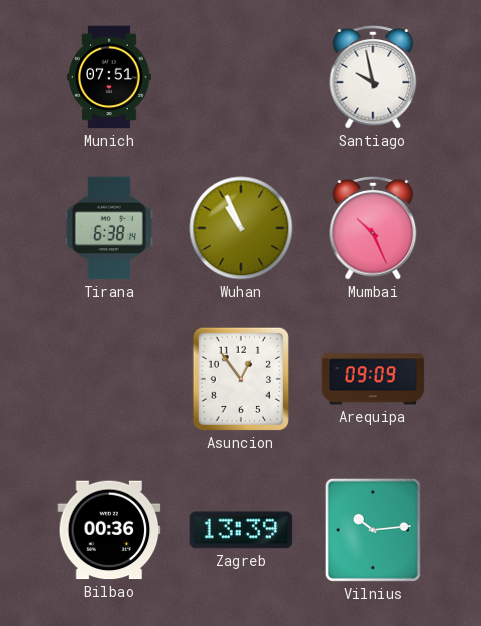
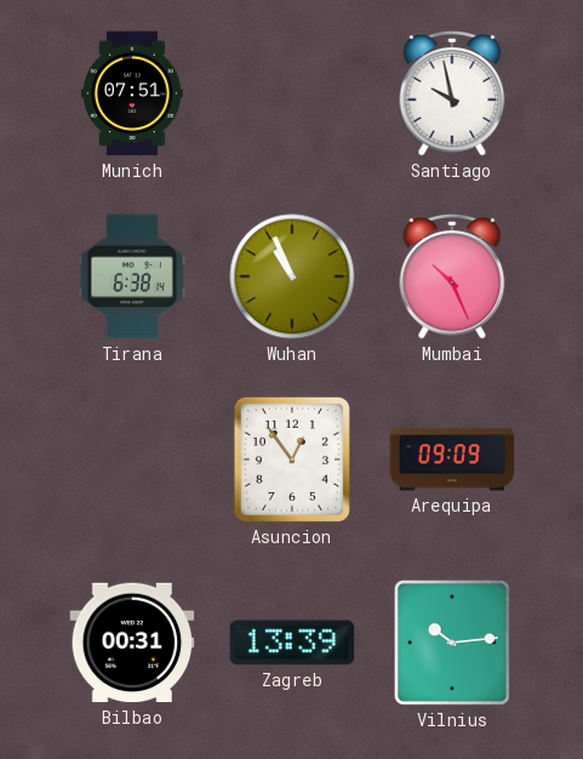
Bilbao: 00:36 -> 00:31 (132, 643)
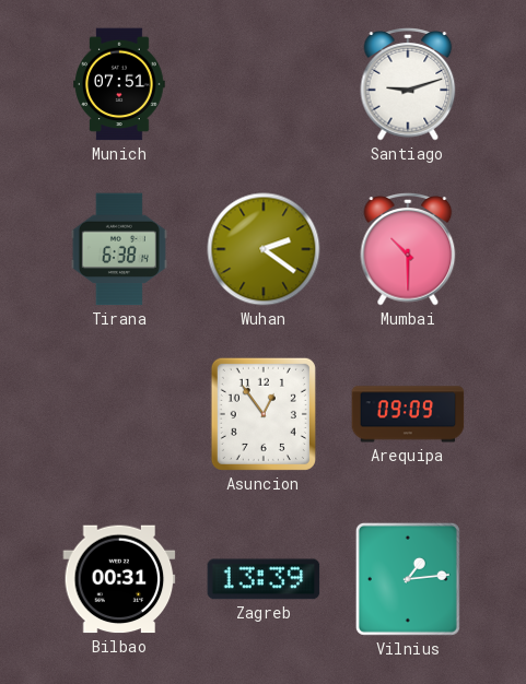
Santiago: 9:58 -> 9:12 (408, 85)
Wuhan: 10:56 -> 2:21 (264, 249)
Mumbai: 10:26 -> 10:30 (408, 250)
Vilnius: 10:14 -> 1:14 (408, 579)
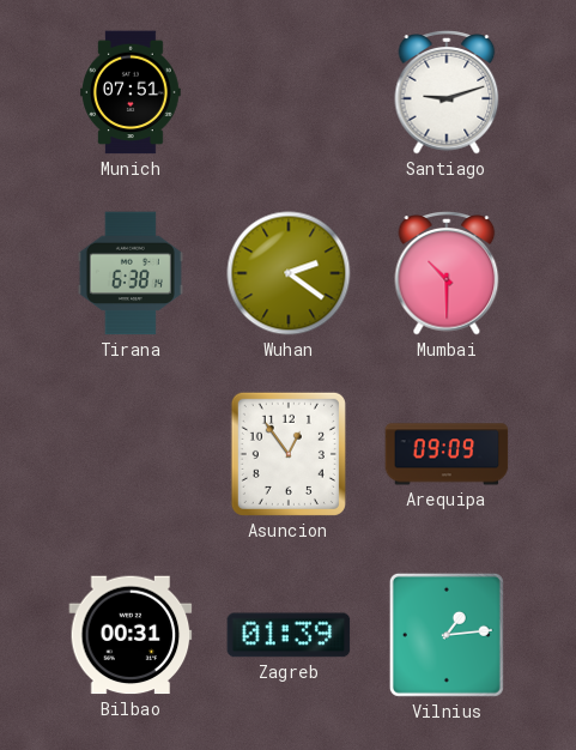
Zagreb: 13:39 -> 01:39 (289, 635)
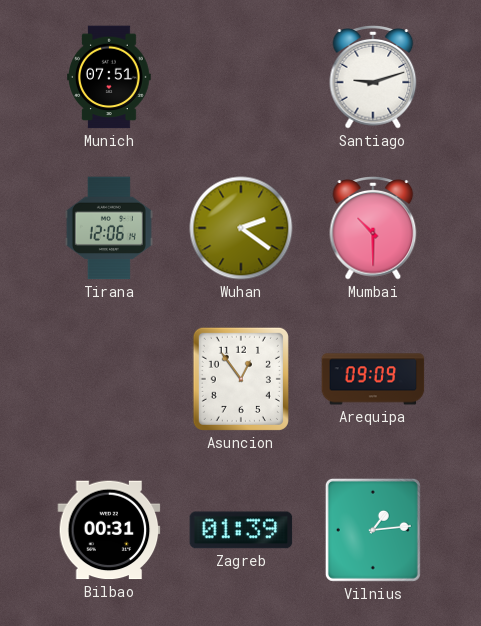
Tirana: 6:38 -> 12:06 (109, 228)
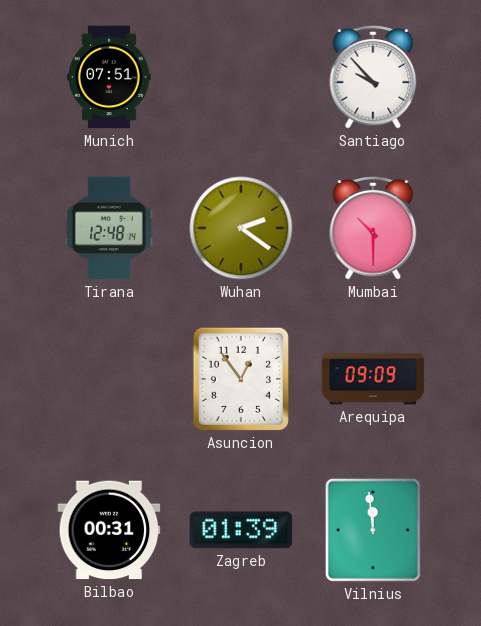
Santiago: 9:12 -> 9:53 (373, 78)
Tirana: 12:06 -> 12:48 (109, 228)
Vilnius: 1:14 -> 11:59 (373, 530)
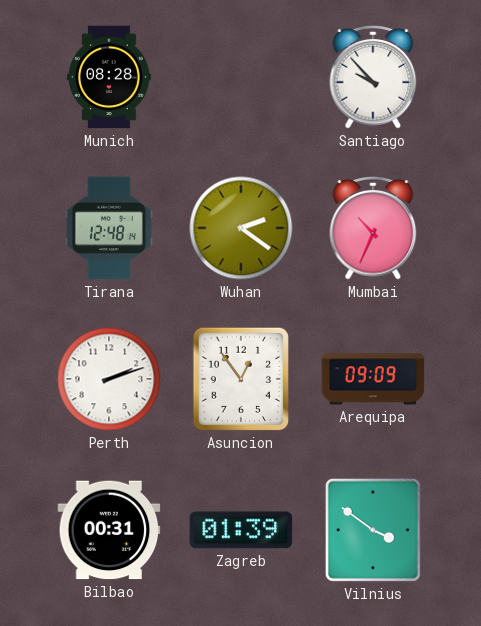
Munich: 07:51 -> 08:28 (110, 77)
Mumbai: 10:30 -> 10:34 (373, 229)
Perth: none -> 2:12 (109, 379)
Vilnius: 11:59 -> 3:51 (373, 530)
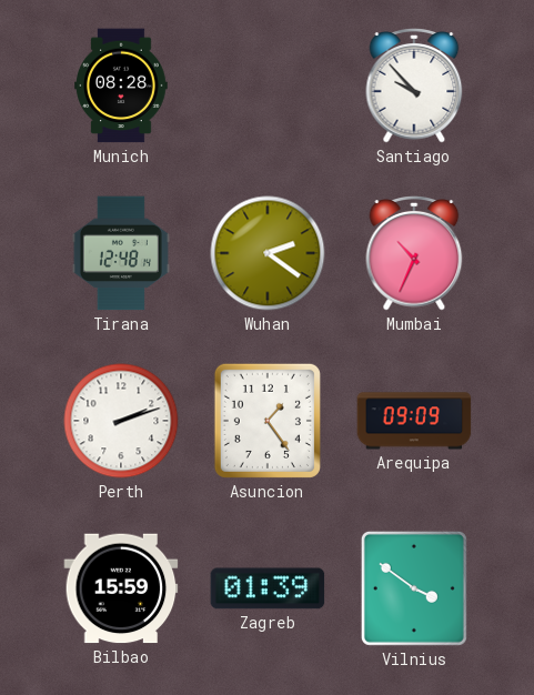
Asuncion: 12:54 -> 1:24 (268, 421)
Bilbao: 00:31 -> 15:59 (121, 588)
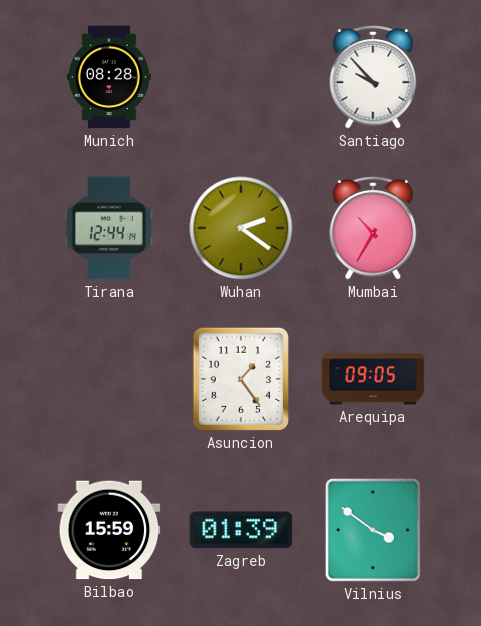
Tirana: 12:48 -> 12:44 (109, 228)
Mumbai: 10:34 -> 10:35 (373, 229)
Perth: 2:12 -> none (121, 421)
Arequipa: 09:09 -> 09:05 (373, 379)
